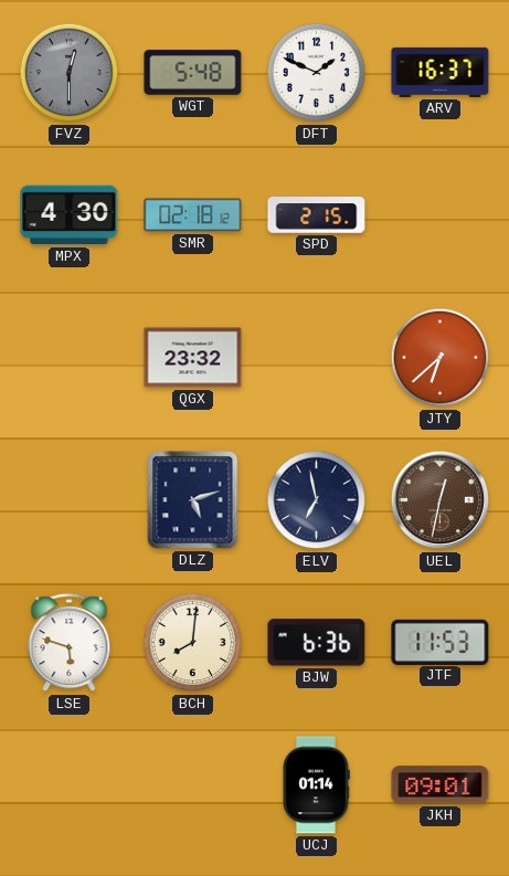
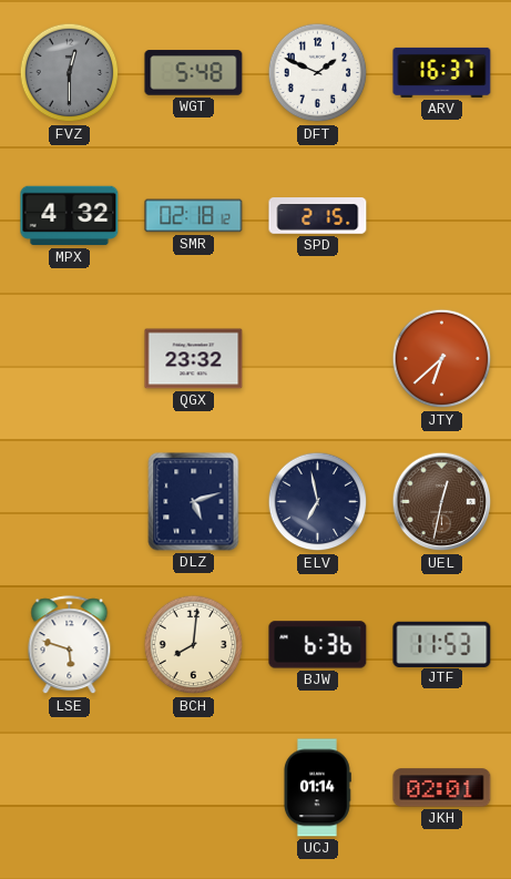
MPX: 4:30 -> 4:32 (70, 216)
JKH: 09:01 -> 02:01 (442, 788)
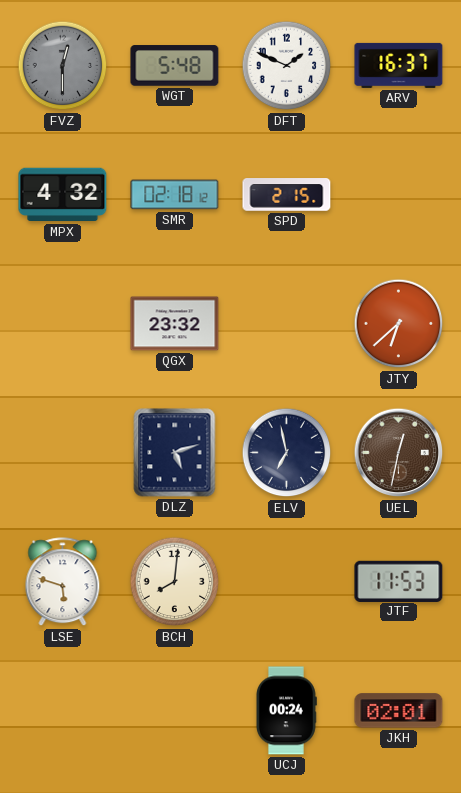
BJW: 6:36 -> none (318, 645)
UCJ: 01:14 -> 00:24 (286, 711)
